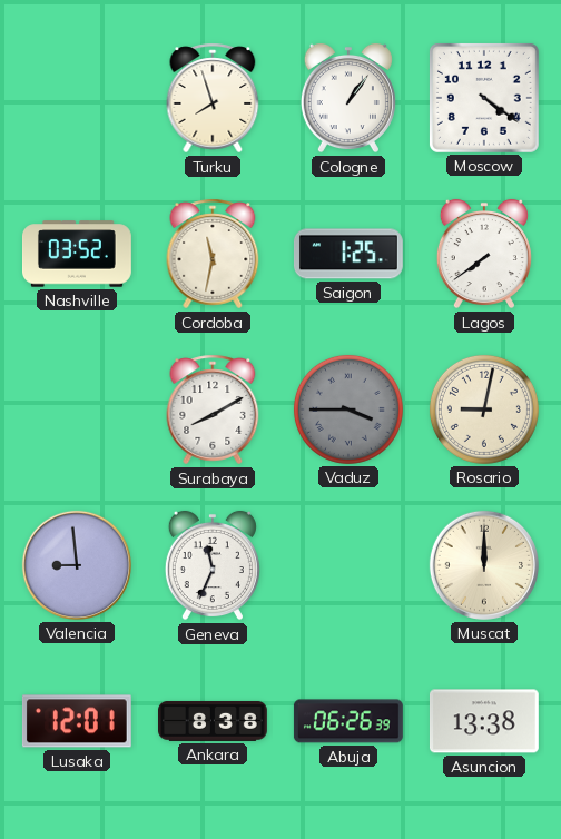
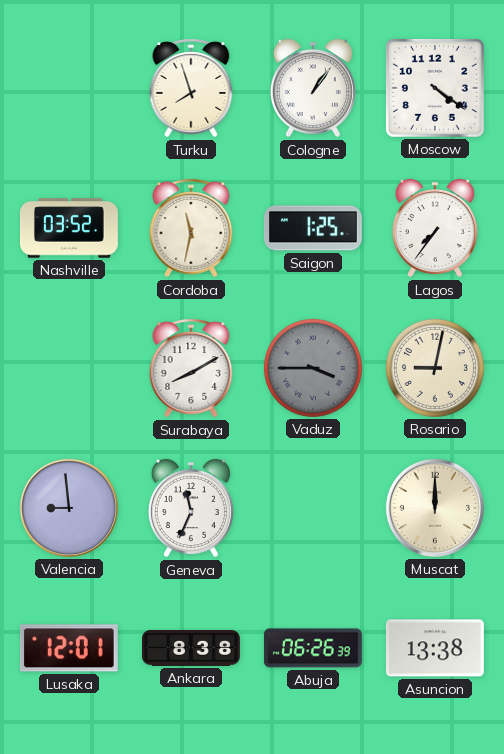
Lagos: 7:39 -> 7:36 (435, 228)
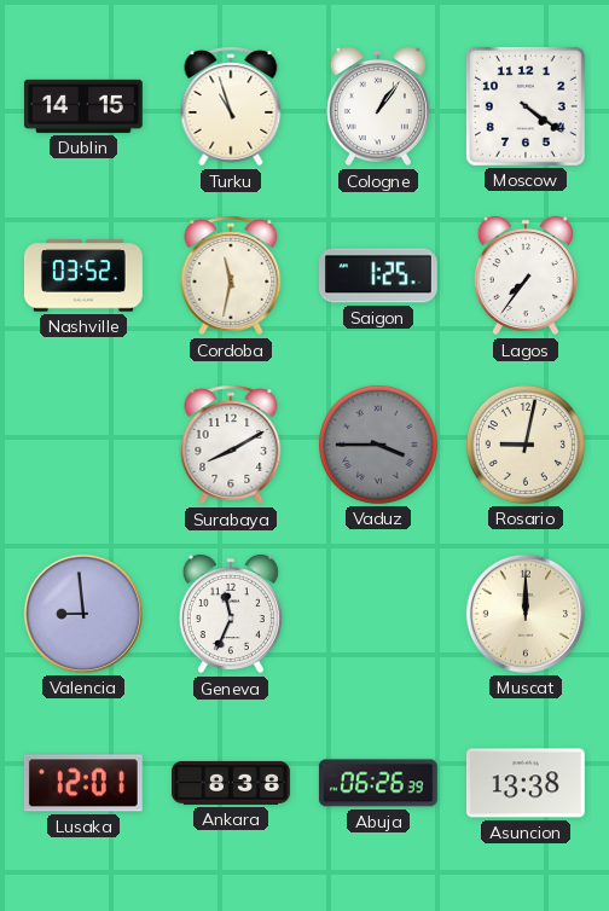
Dublin: none -> 14:15 (83, 106)
Turku: 7:57 -> 10:57 (231, 106)
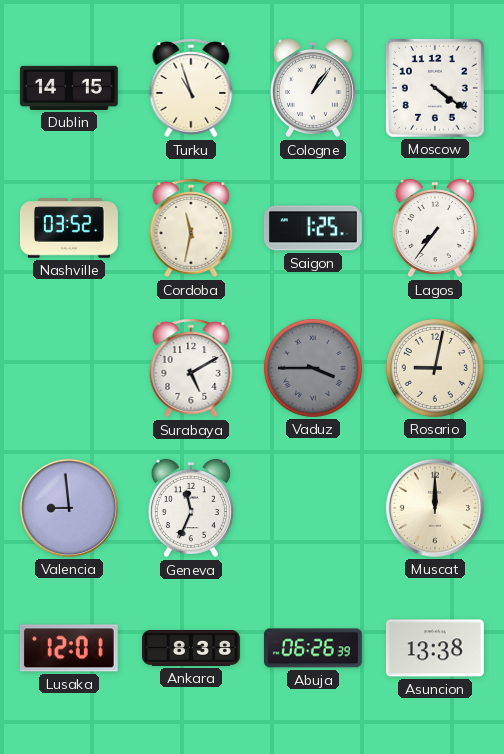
Surabaya: 8:10 -> 5:10 (191, 368)
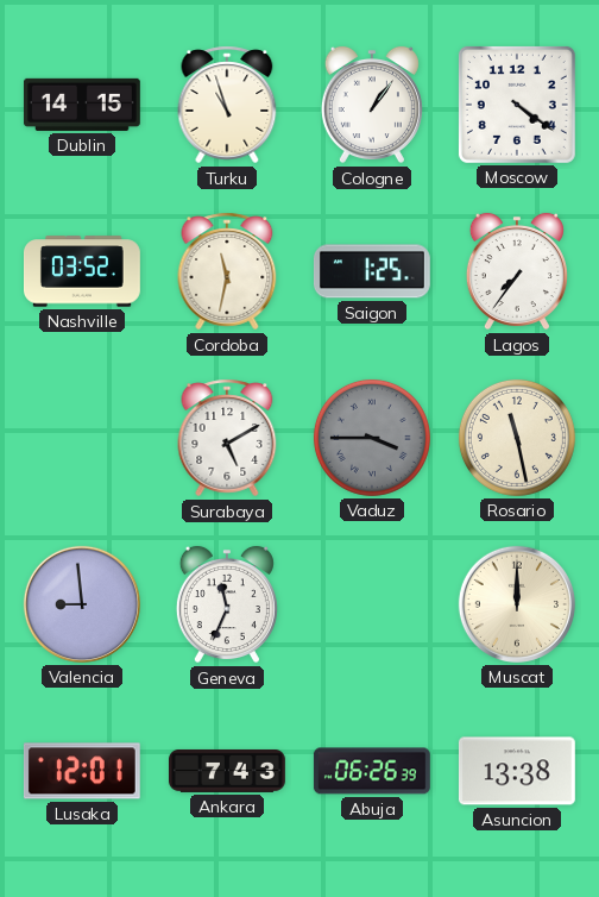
Rosario: 9:02 -> 11:28 (517, 438)
Ankara: 8:38 -> 7:43 (228, 771)
